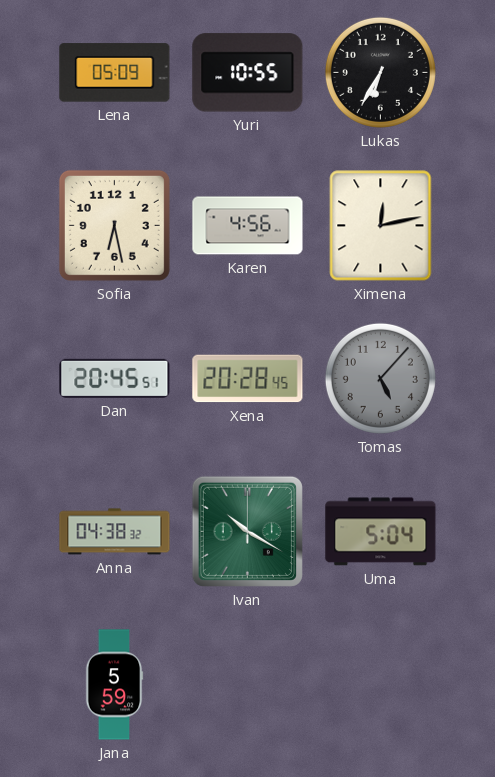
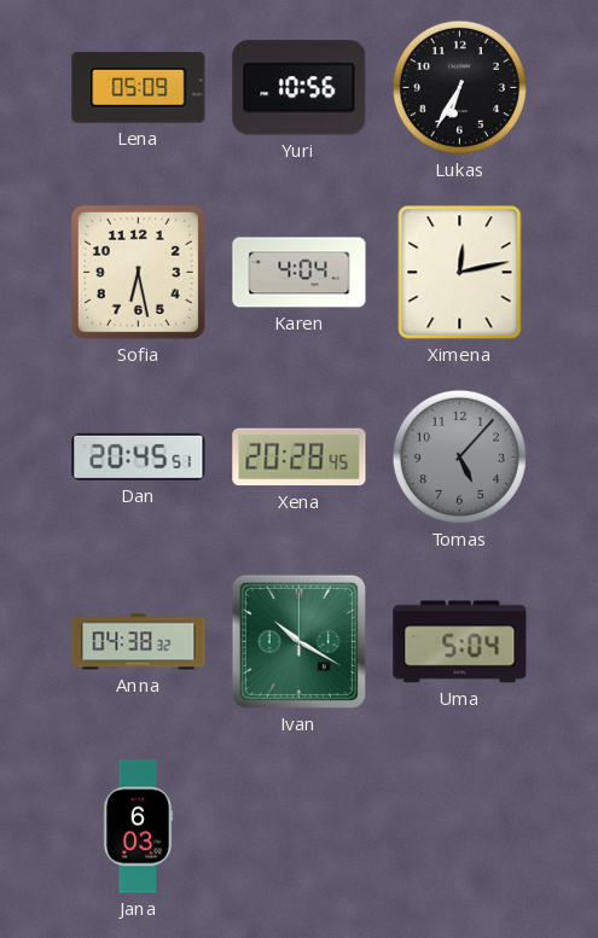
Yuri: 10:55 -> 10:56 (300, 88)
Karen: 4:56 -> 4:04 (300, 273)
Jana: 5:59 -> 6:03 (138, 827)
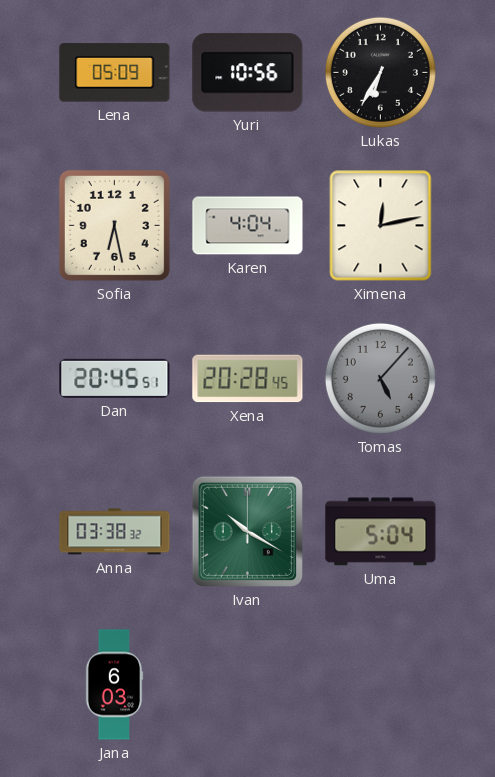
Anna: 04:38 -> 03:38 (115, 532)
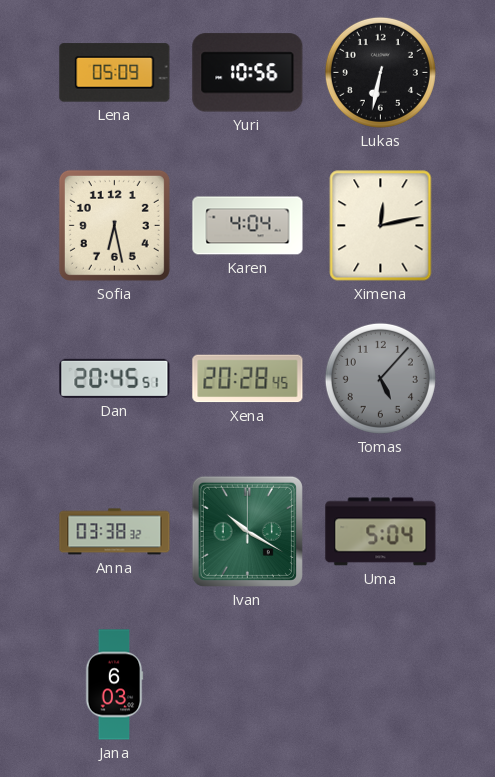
Lukas: 6:35 -> 6:32 (380, 72)
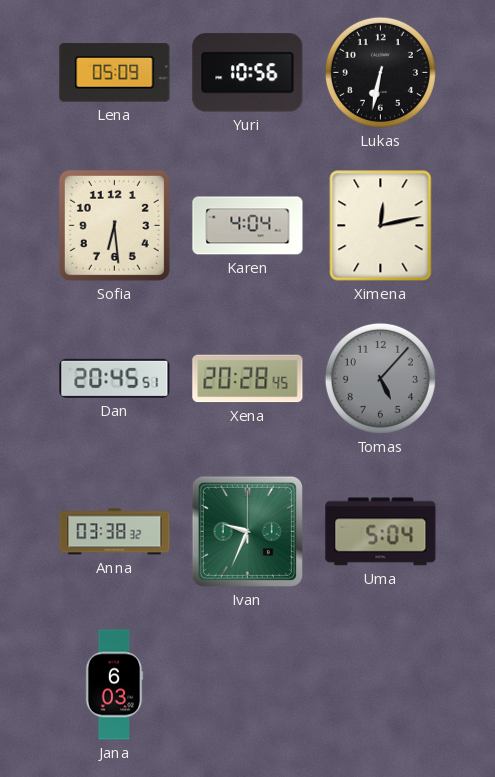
Sofia: 6:28 -> 6:29 (114, 225)
Ivan: 10:20 -> 9:34 (247, 531)
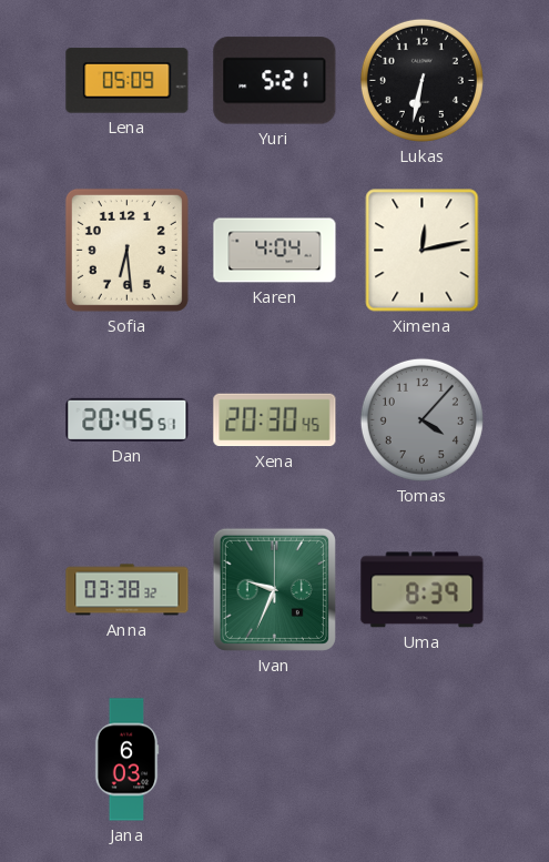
Yuri: 10:56 -> 5:21 (275, 81)
Xena: 20:28 -> 20:30 (275, 420)
Tomas: 5:07 -> 4:07 (421, 419)
Uma: 5:04 -> 8:39 (423, 590)
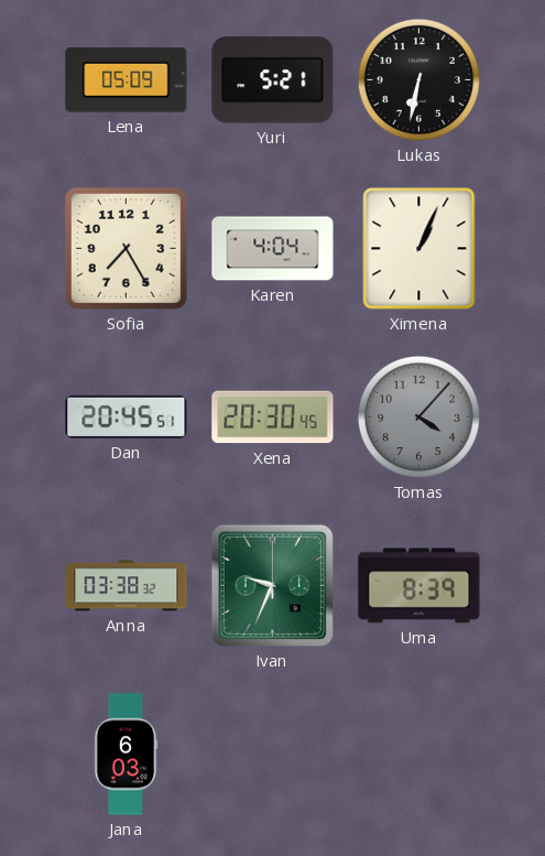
Sofia: 6:29 -> 7:25 (126, 248)
Ximena: 12:13 -> 1:04 (419, 249)
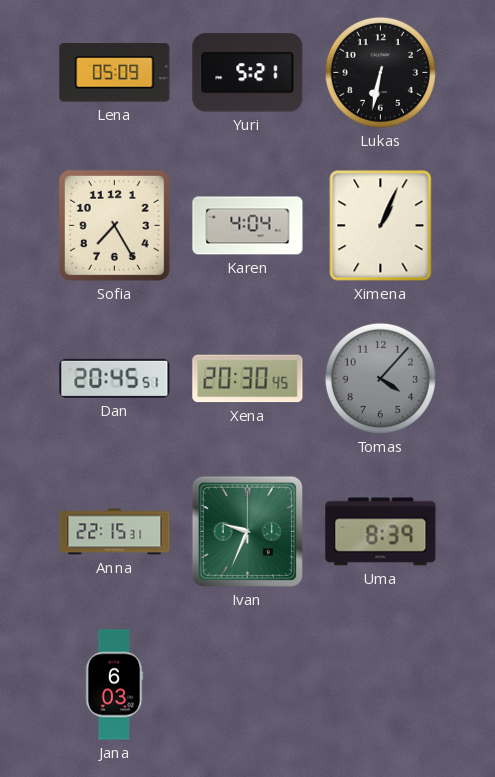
Anna: 03:38 -> 22:15 (115, 532)
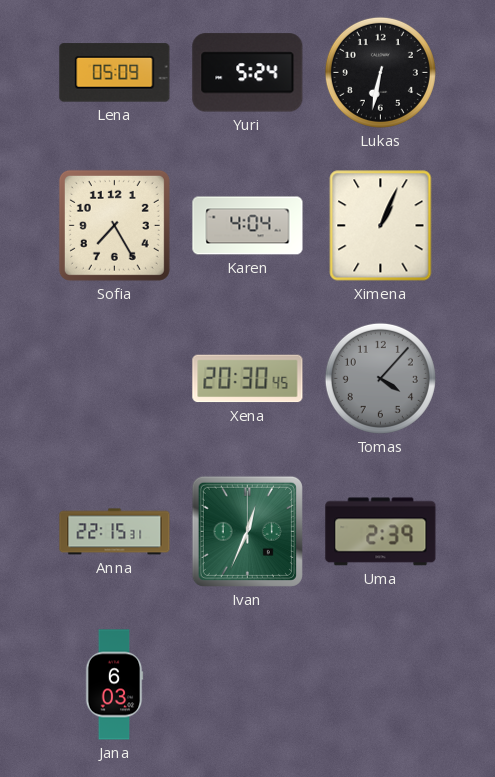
Yuri: 5:21 -> 5:24 (248, 73)
Dan: 20:45 -> none (115, 378)
Ivan: 9:34 -> 12:34 (247, 531)
Uma: 8:39 -> 2:39 (381, 532)
